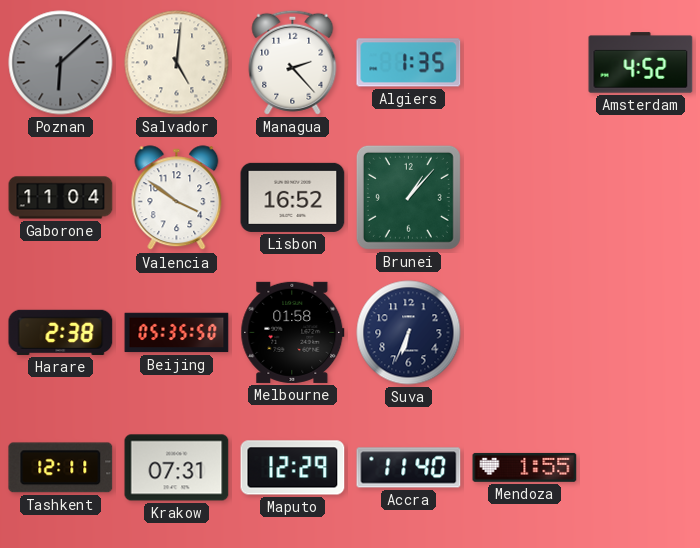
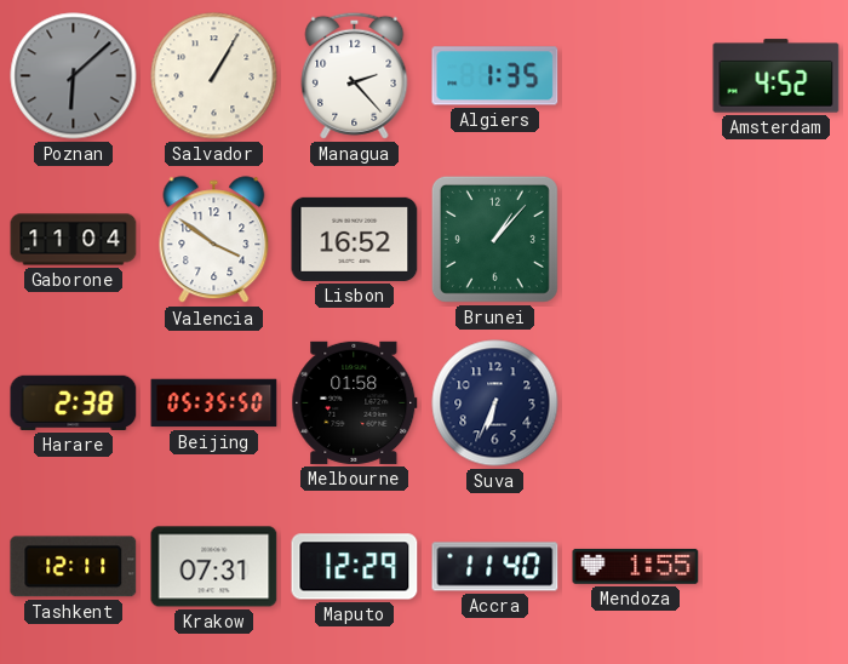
Salvador: 5:01 -> 1:05 (214, 76)
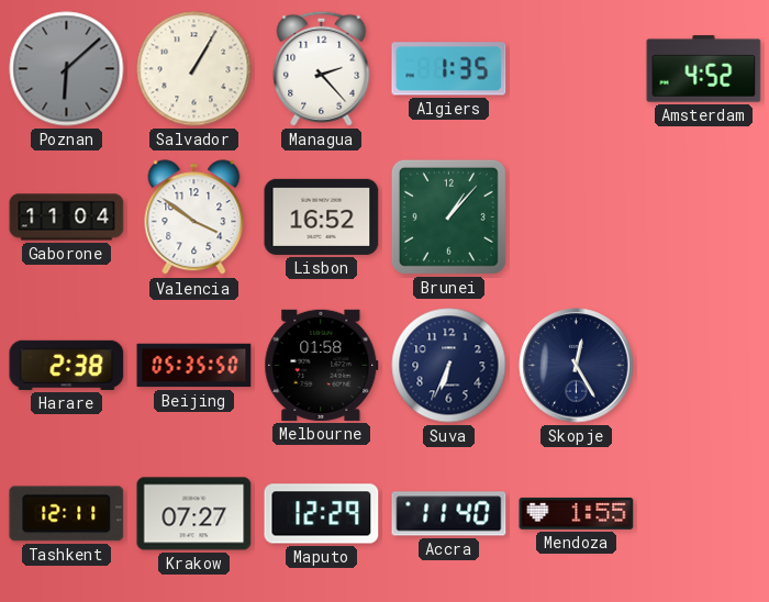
Skopje: none -> 12:25 (577, 366)
Krakow: 07:31 -> 07:27 (194, 514)
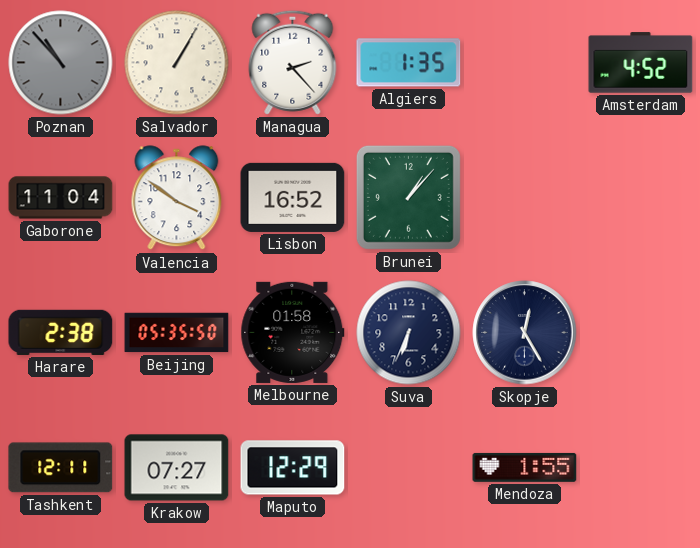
Poznan: 6:08 -> 10:53 (61, 63)
Accra: 11:40 -> none (449, 514)
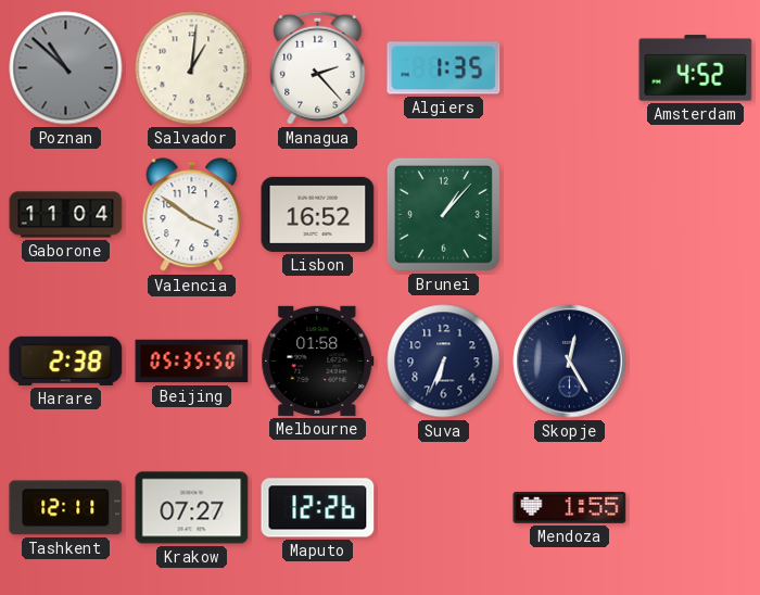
Poznan: 10:53 -> 10:52 (66, 68)
Salvador: 1:05 -> 1:01 (192, 68)
Maputo: 12:29 -> 12:26 (318, 508)
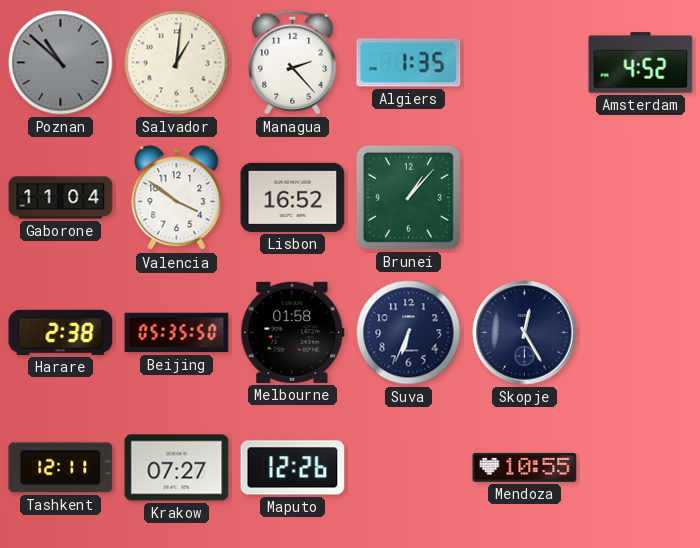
Mendoza: 1:55 -> 10:55 (525, 467)
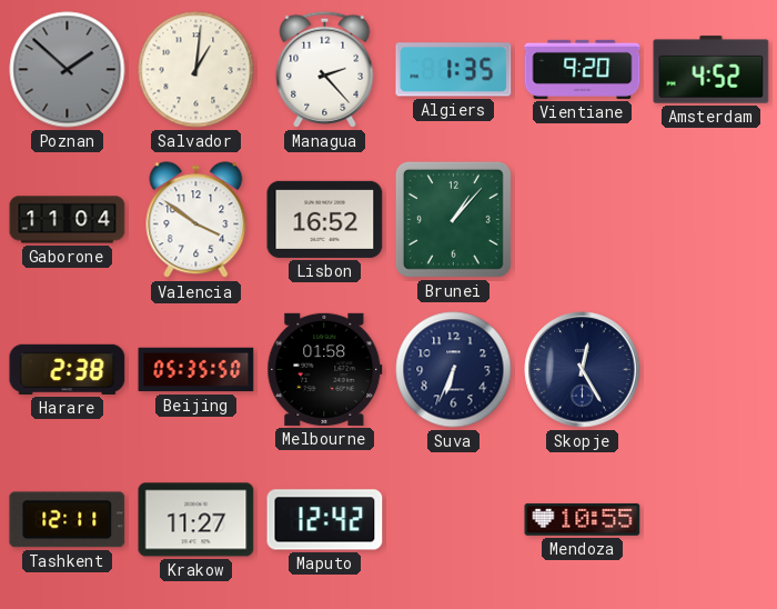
Poznan: 10:52 -> 1:52 (68, 70)
Vientiane: none -> 9:20 (583, 69)
Krakow: 07:27 -> 11:27 (196, 520)
Maputo: 12:26 -> 12:42 (325, 520)
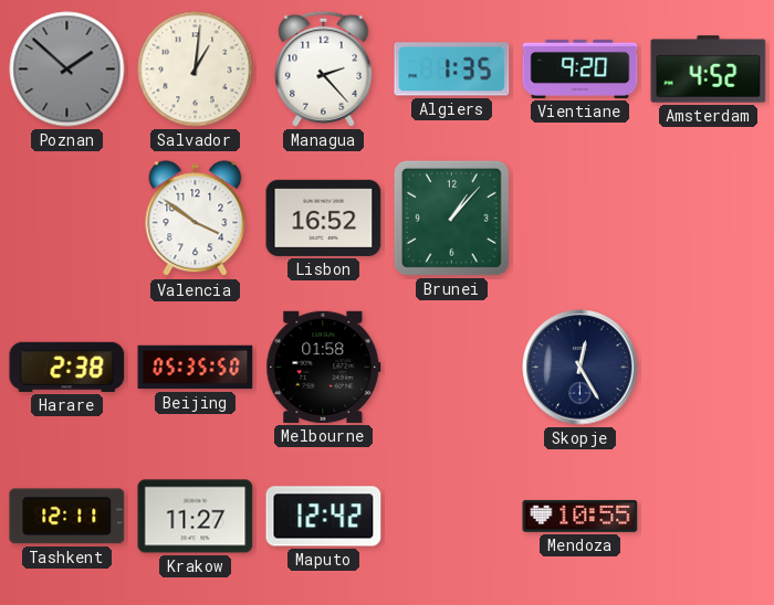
Gaborone: 11:04 -> none (68, 220)
Suva: 6:34 -> none (454, 370)
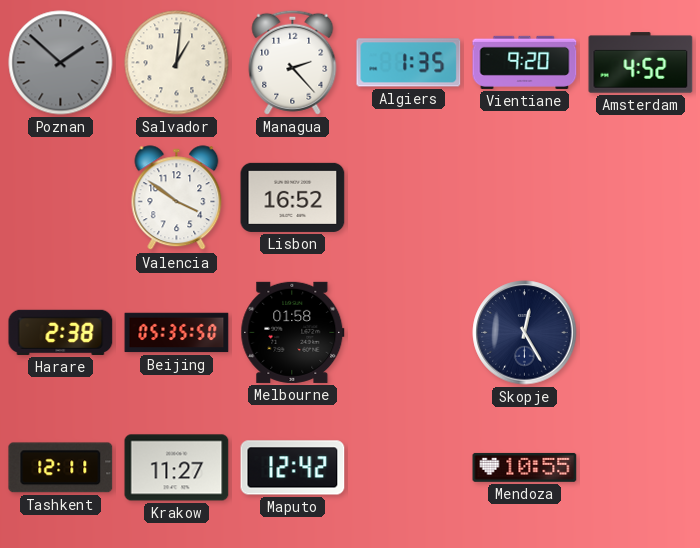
Brunei: 1:07 -> none (451, 217)
